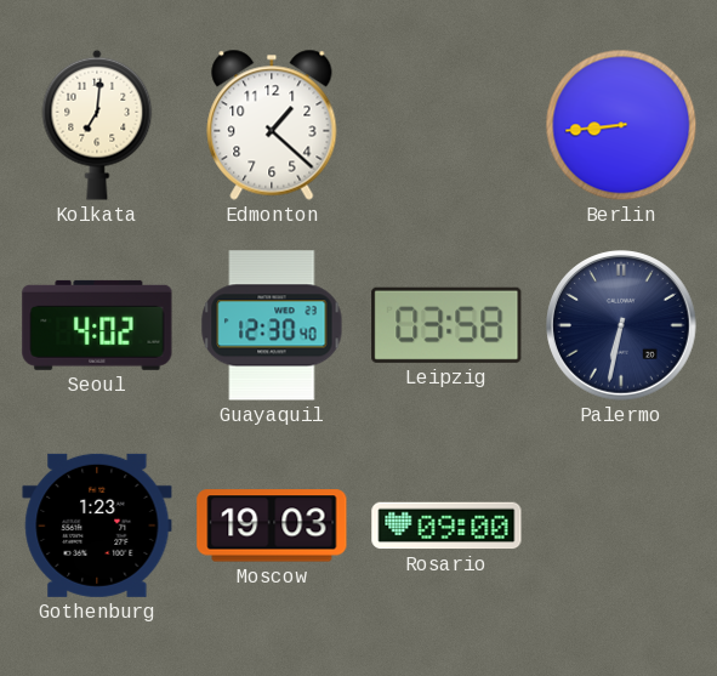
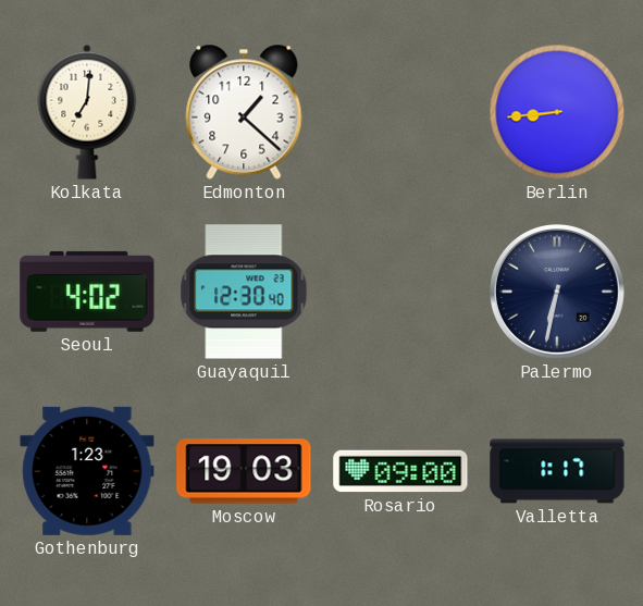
Leipzig: 03:58 -> none (446, 325)
Valletta: none -> 1:17 (557, 471)
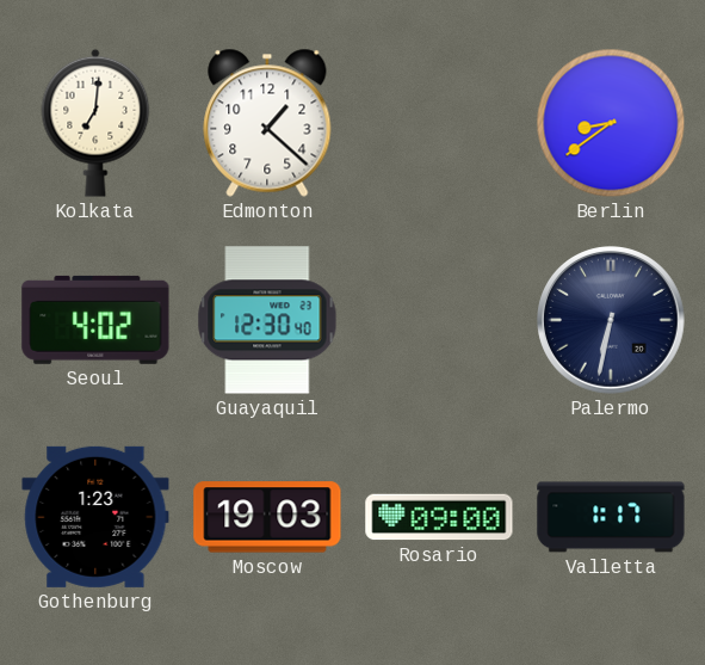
Berlin: 8:44 -> 8:39 (611, 123)
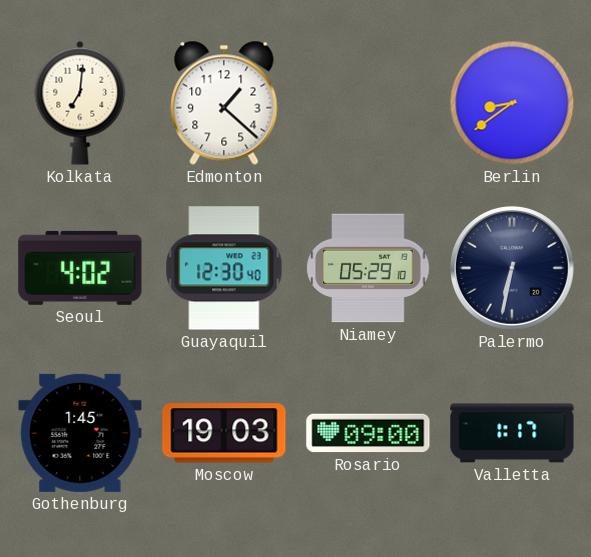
Niamey: none -> 05:29 (368, 268)
Gothenburg: 1:23 -> 1:45 (80, 433)
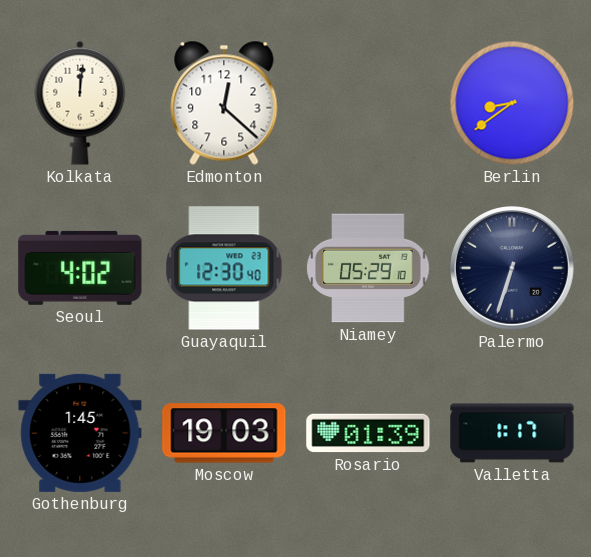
Kolkata: 7:01 -> 12:01 (80, 103)
Edmonton: 1:22 -> 12:22 (224, 103)
Palermo: 6:32 -> 6:33 (513, 269)
Rosario: 09:00 -> 01:39 (368, 433)
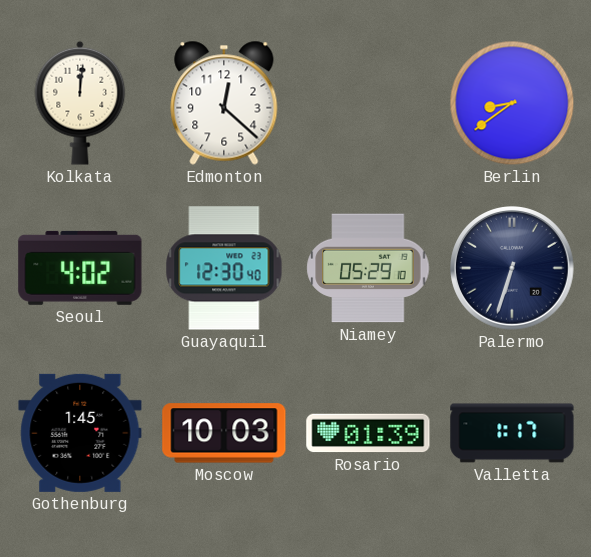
Moscow: 19:03 -> 10:03 (224, 433)
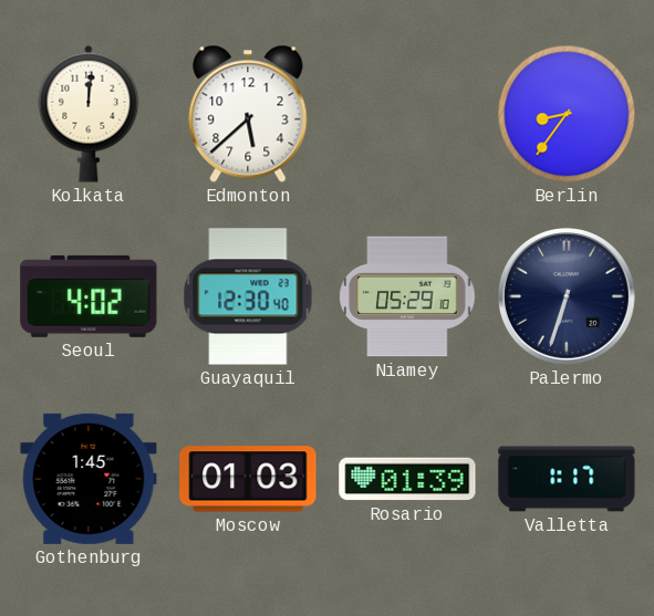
Edmonton: 12:22 -> 5:38 (248, 114)
Berlin: 8:39 -> 8:36 (567, 114)
Moscow: 10:03 -> 01:03 (248, 479)
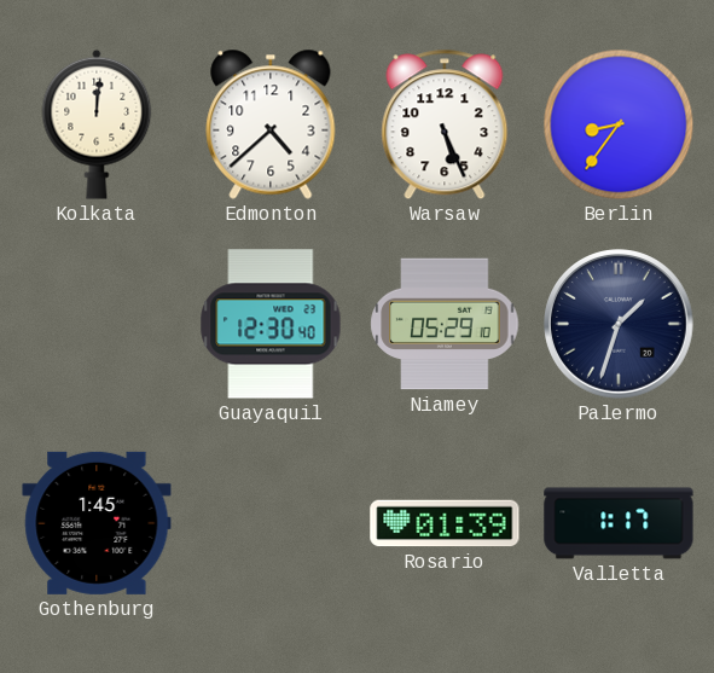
Edmonton: 5:38 -> 4:38 (271, 124)
Warsaw: none -> 5:26 (445, 124)
Seoul: 4:02 -> none (89, 296)
Palermo: 6:33 -> 1:33 (620, 325)
Moscow: 01:03 -> none (248, 479)
